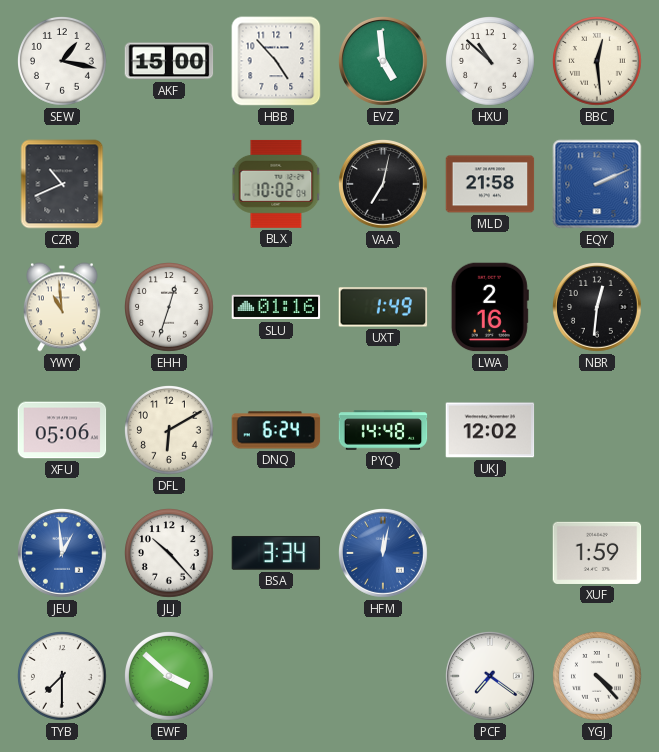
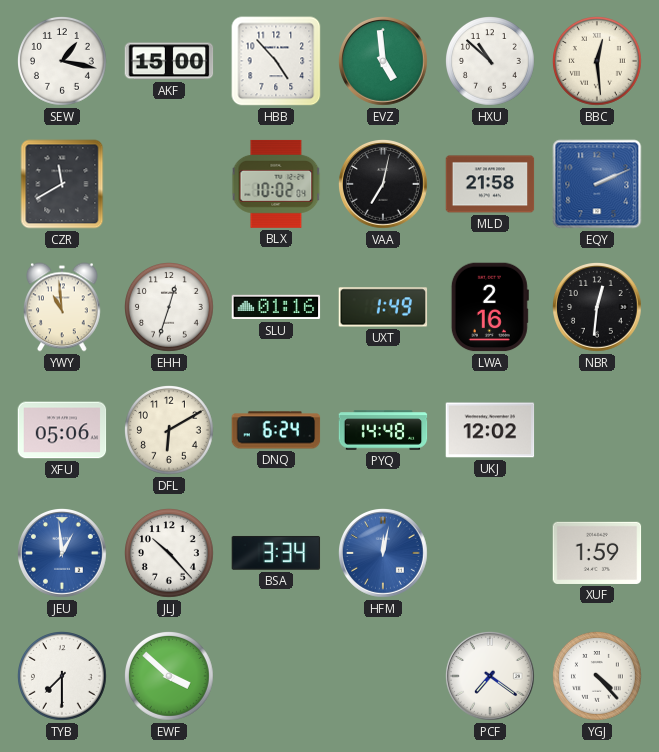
CZR: 10:41 -> 11:40 (62, 184)
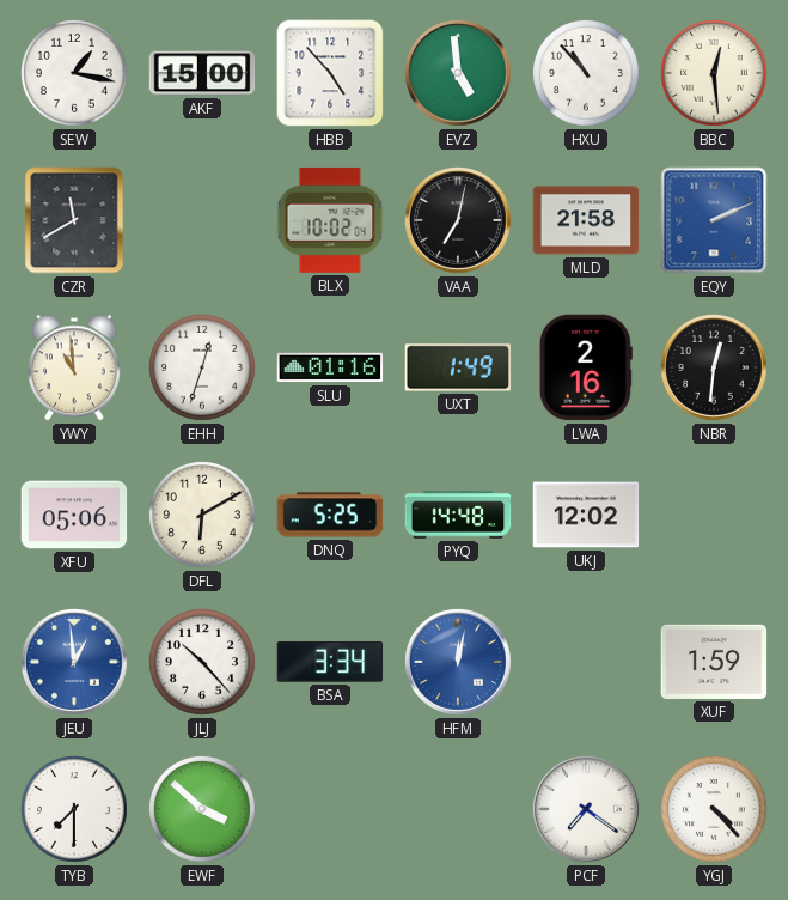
HXU: 10:52 -> 10:53 (587, 74)
DNQ: 6:24 -> 5:25 (330, 515)
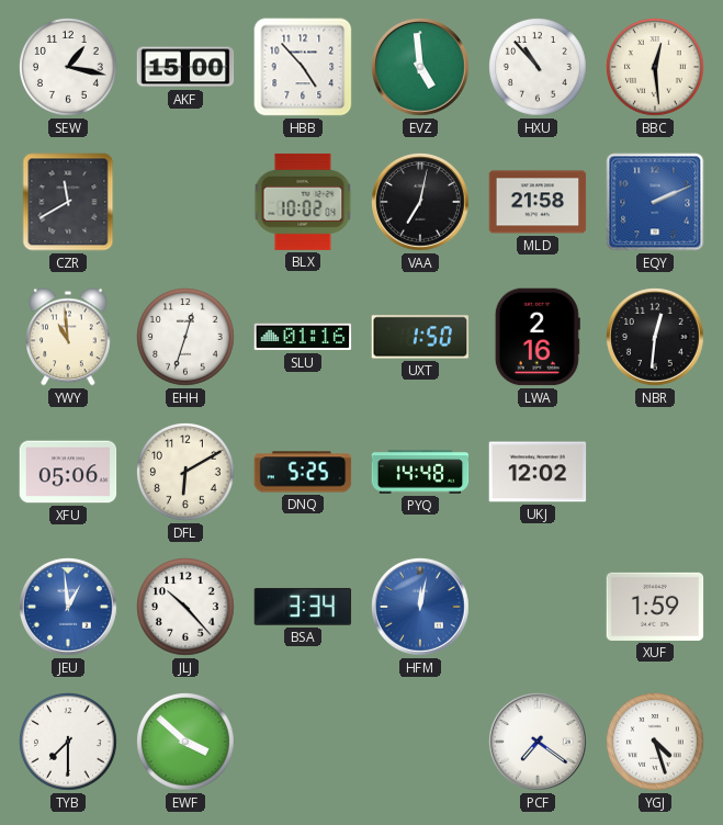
UXT: 1:49 -> 1:50 (420, 337)
YGJ: 4:23 -> 4:27 (656, 743)
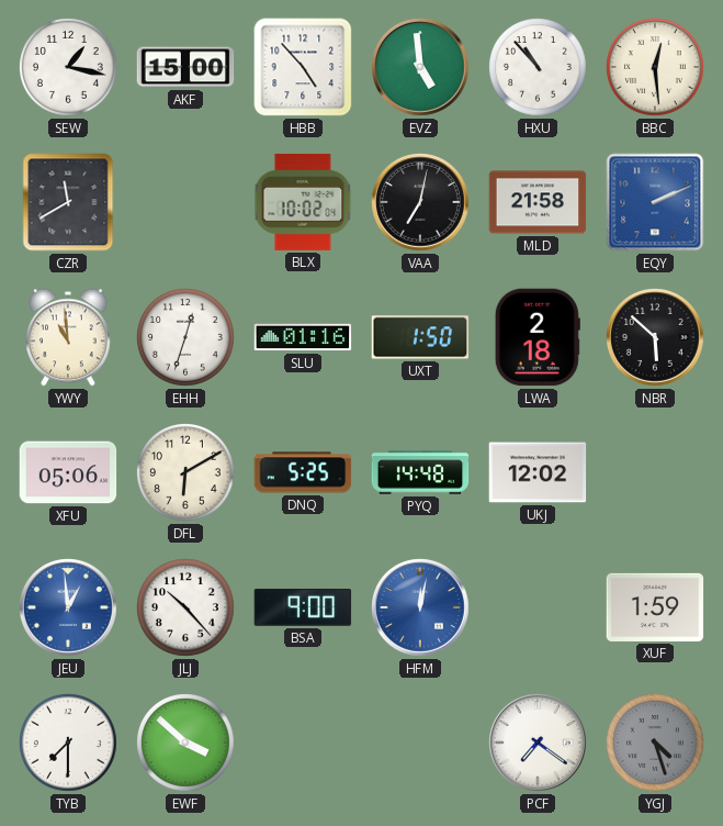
LWA: 2:16 -> 2:18 (538, 337)
NBR: 12:31 -> 5:52 (656, 338)
BSA: 3:34 -> 9:00 (303, 607)
YGJ dial: white -> grey (656, 744)
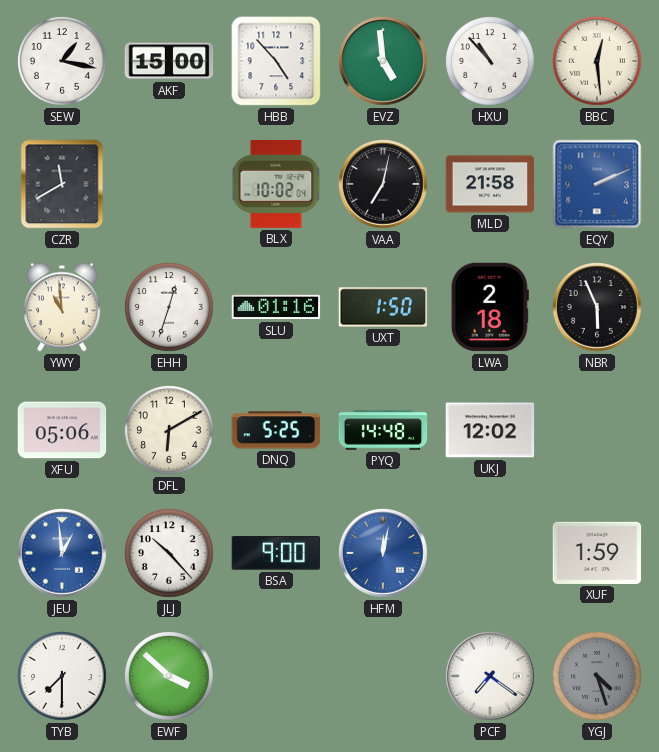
NBR: 5:52 -> 5:56 (598, 308)
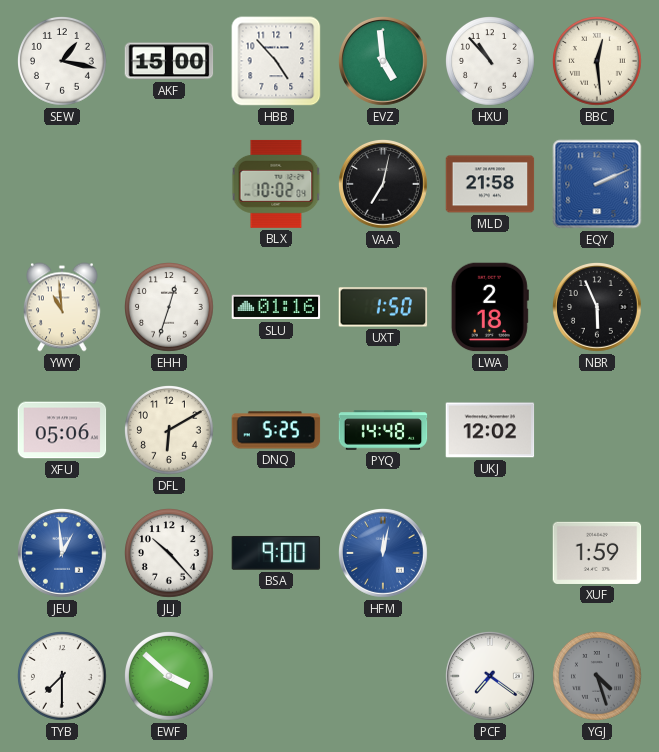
CZR: 11:40 -> none (62, 184)
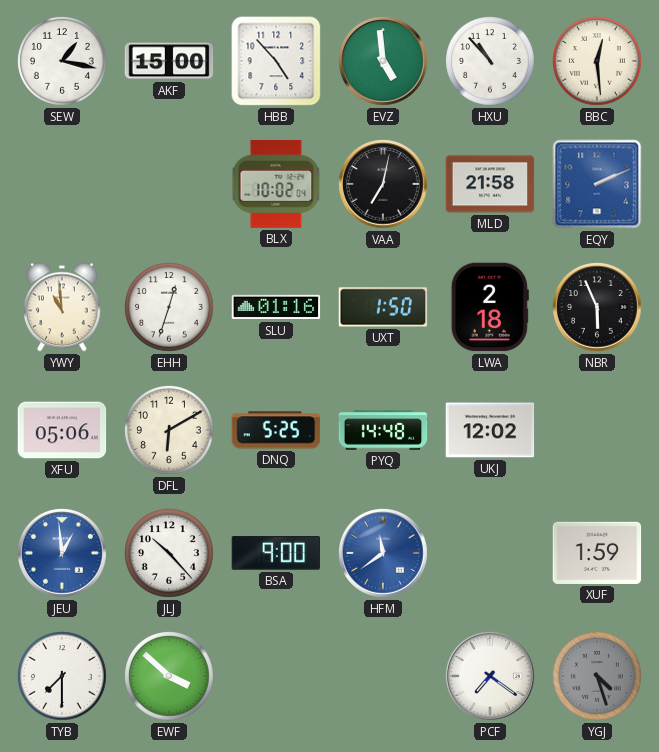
HFM: 12:02 -> 11:39 (384, 554)
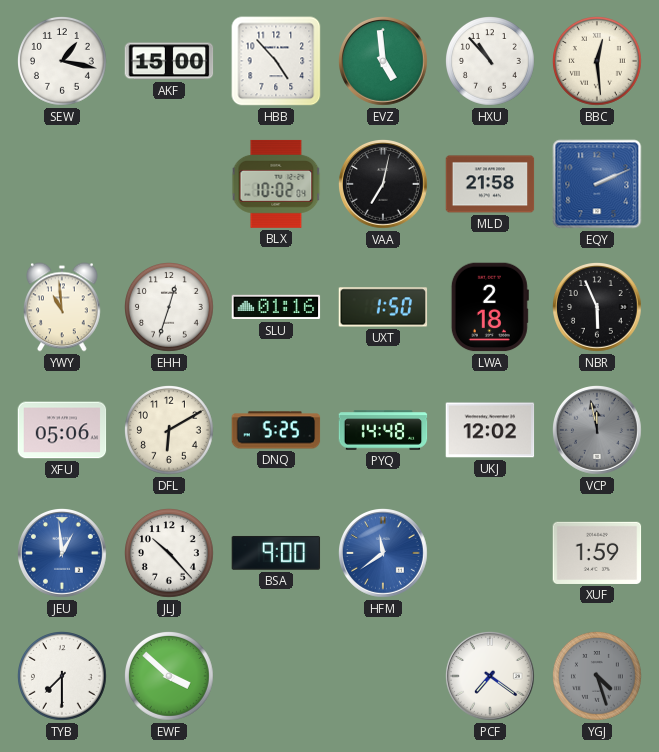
VCP: none -> 11:58 (598, 431)
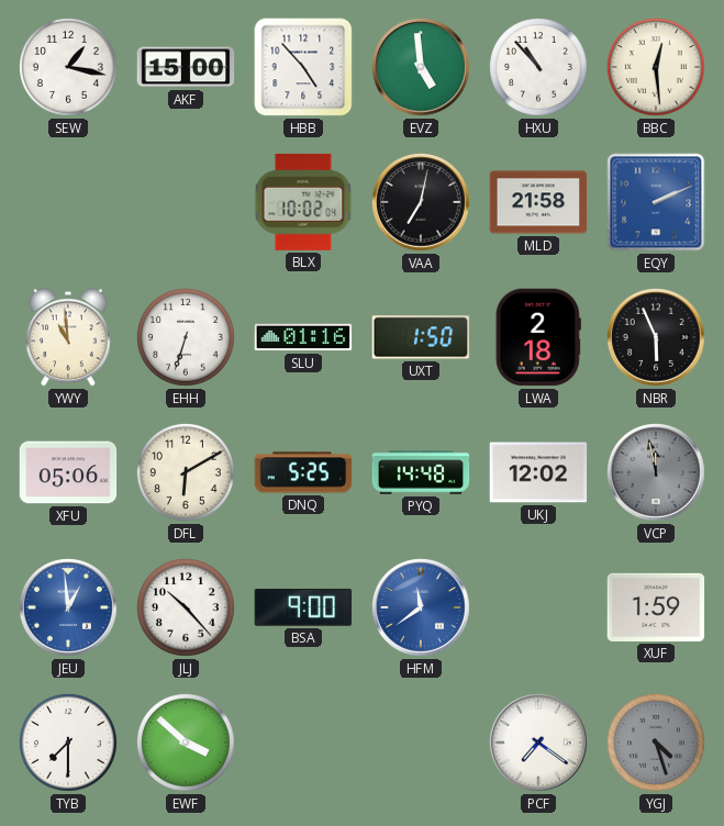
EHH: 12:33 -> 6:33 (187, 338)
